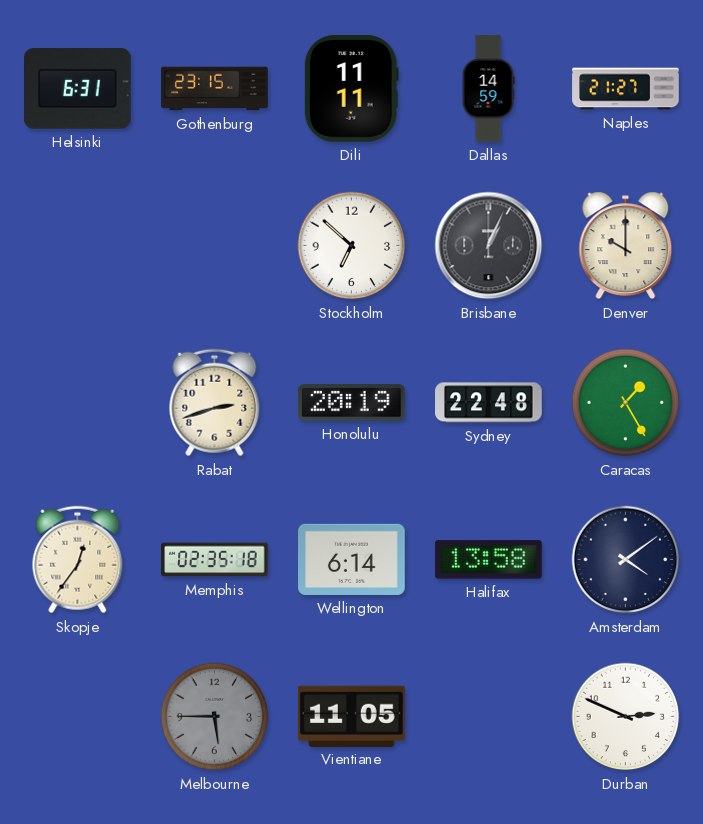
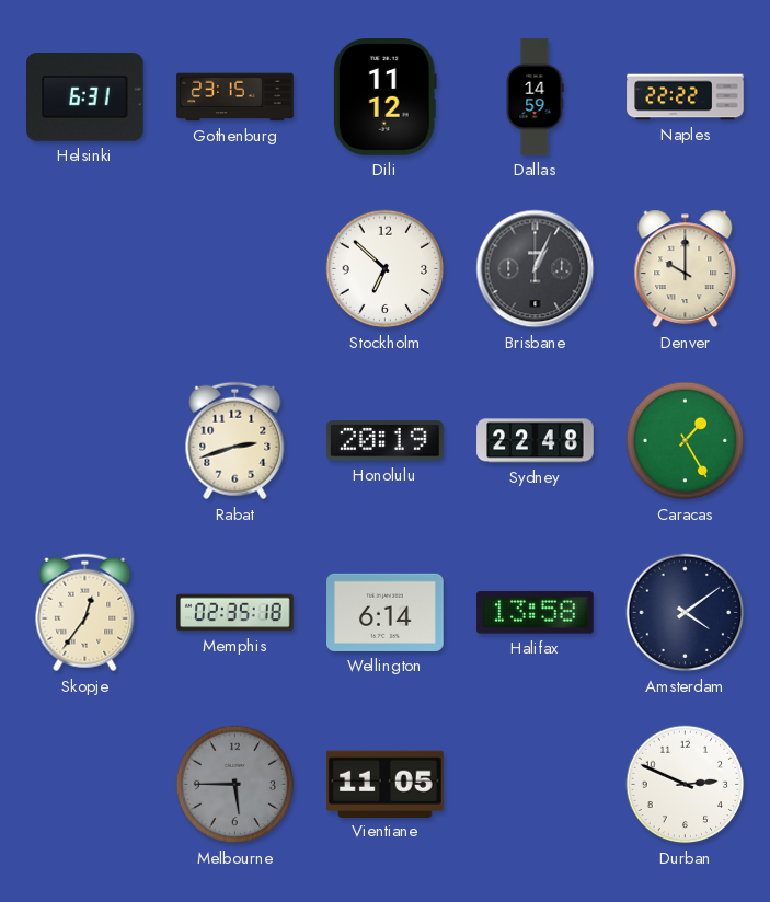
Dili: 11:11 -> 11:12 (384, 97)
Naples: 21:27 -> 22:22 (686, 97)
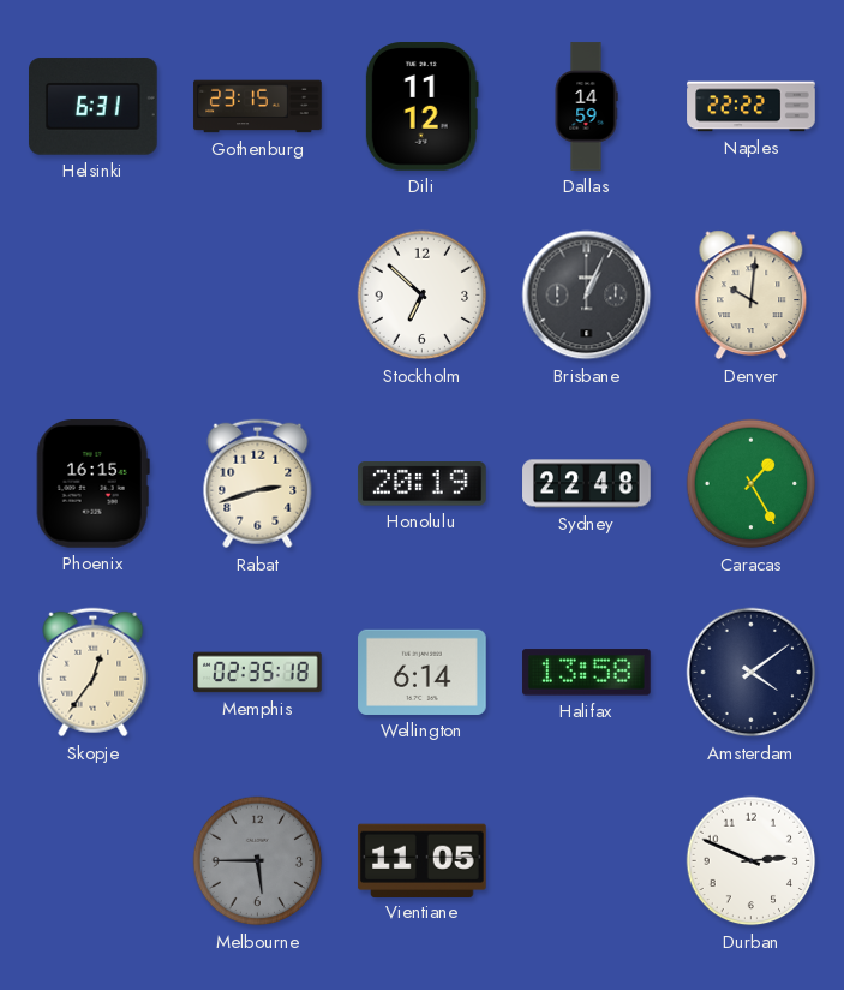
Denver: 10:00 -> 10:01 (752, 296)
Phoenix: none -> 16:15 (92, 484)
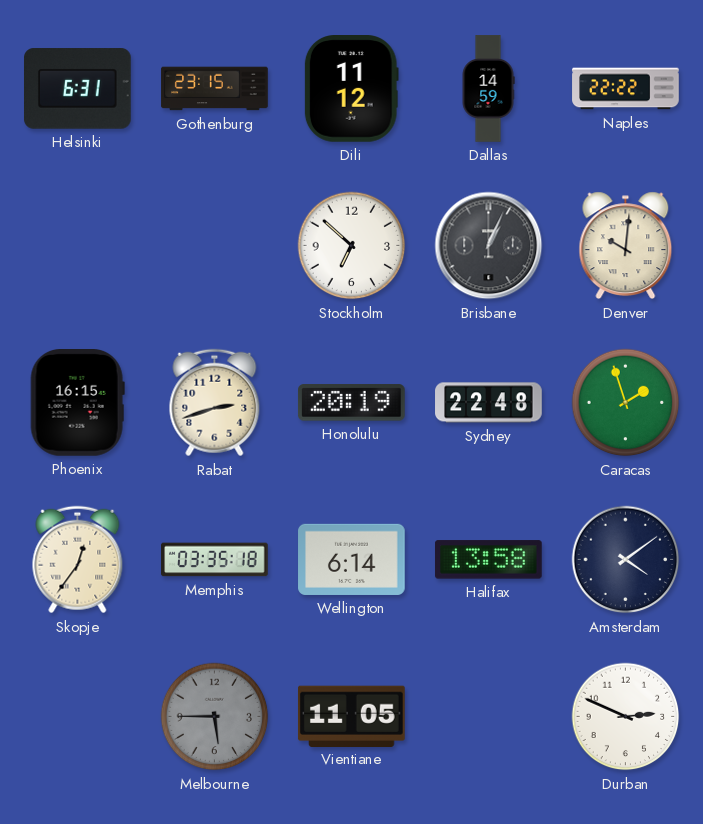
Caracas: 1:25 -> 1:57 (626, 403)
Memphis: 02:35 -> 03:35 (215, 560)
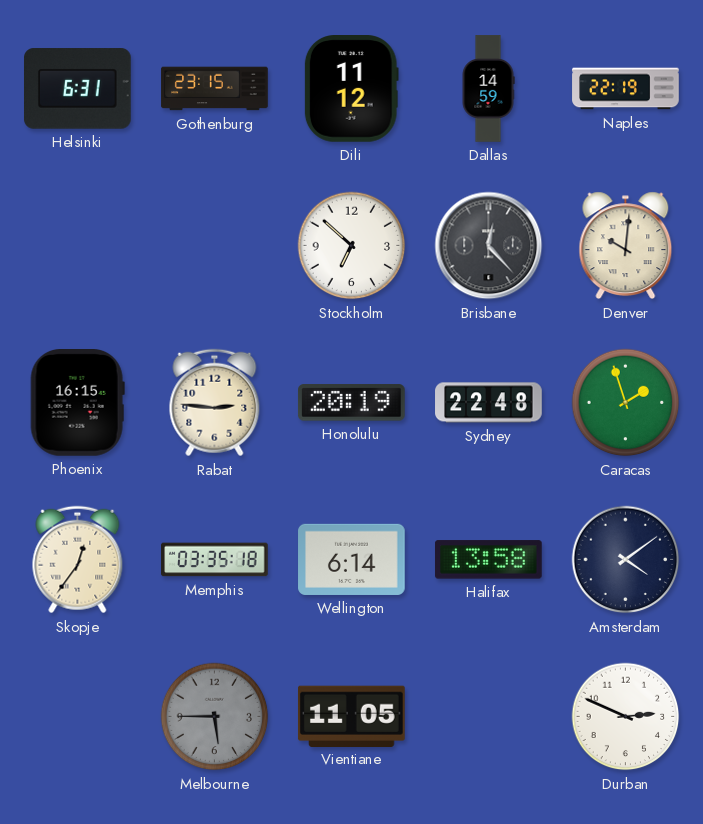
Naples: 22:22 -> 22:19 (626, 89)
Brisbane: 1:04 -> 12:23 (489, 246)
Rabat: 2:42 -> 2:46 (215, 403)
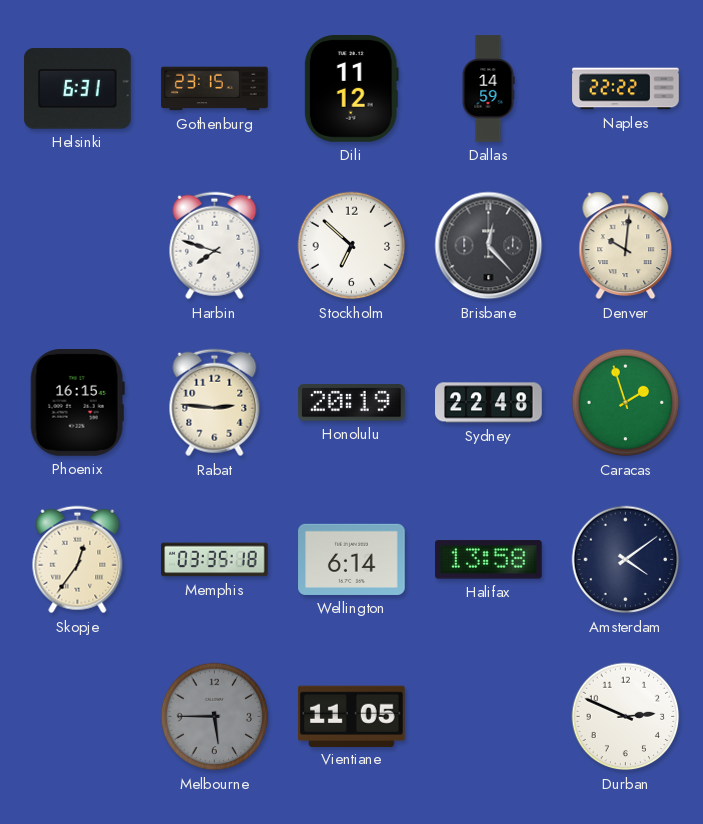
Naples: 22:19 -> 22:22 (626, 89)
Harbin: none -> 7:48 (215, 246)
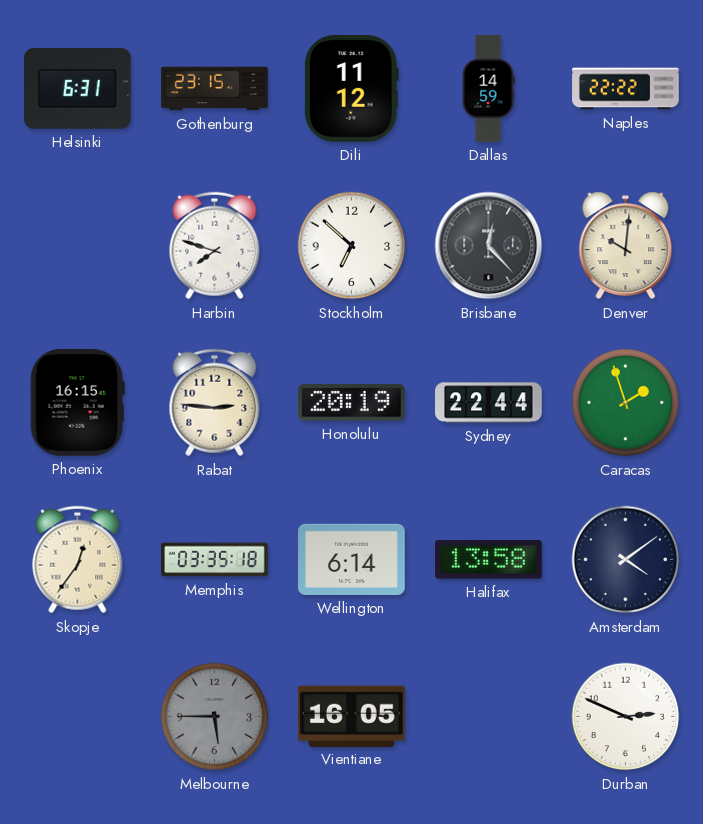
Sydney: 22:48 -> 22:44 (489, 403)
Vientiane: 11:05 -> 16:05 (352, 716)
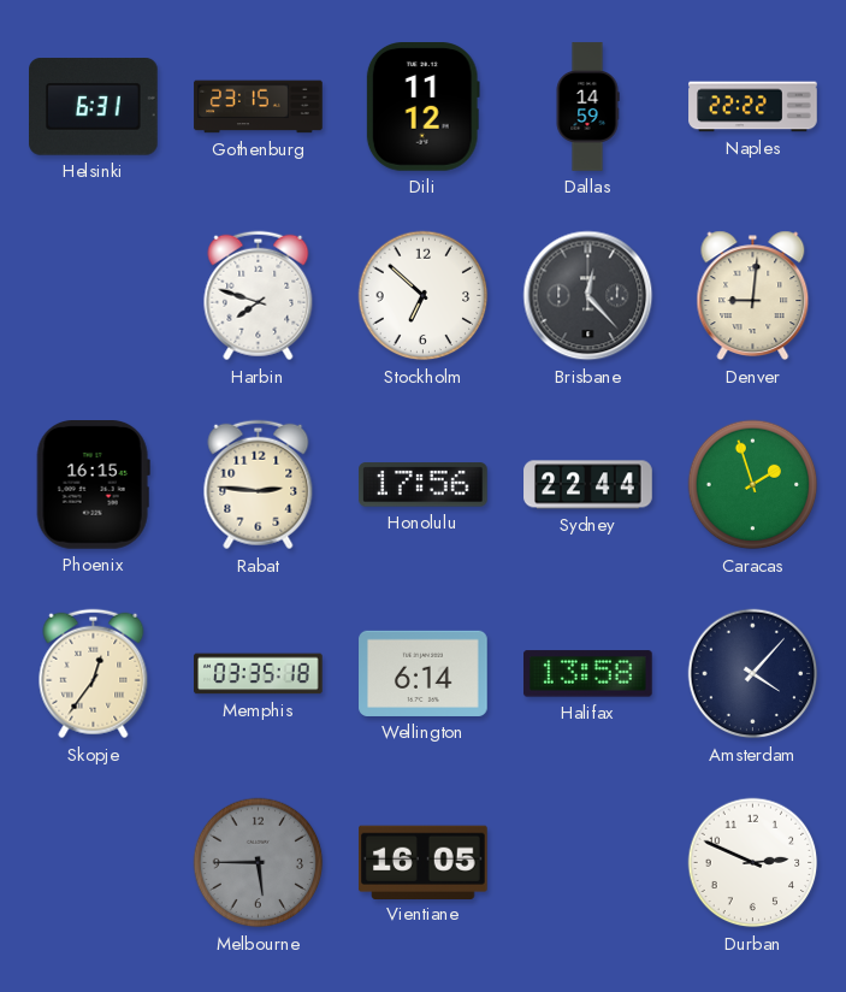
Denver: 10:01 -> 9:01 (753, 296)
Honolulu: 20:19 -> 17:56 (424, 485)
Amsterdam: 4:09 -> 4:07 (753, 674)
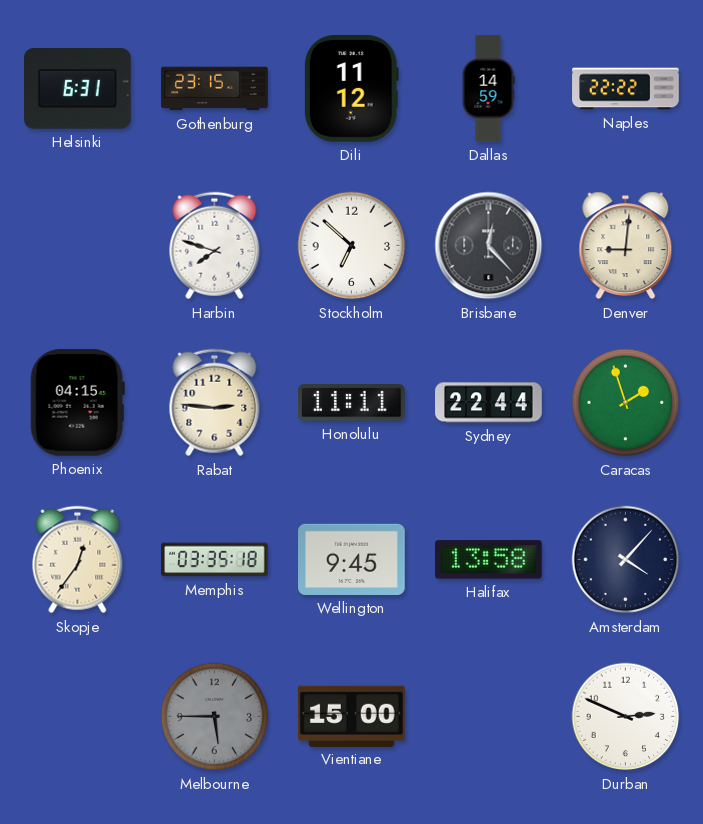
Phoenix: 16:15 -> 04:15 (77, 403)
Honolulu: 17:56 -> 11:11 (352, 403)
Wellington: 6:14 -> 9:45 (352, 559)
Vientiane: 16:05 -> 15:00 (352, 716)
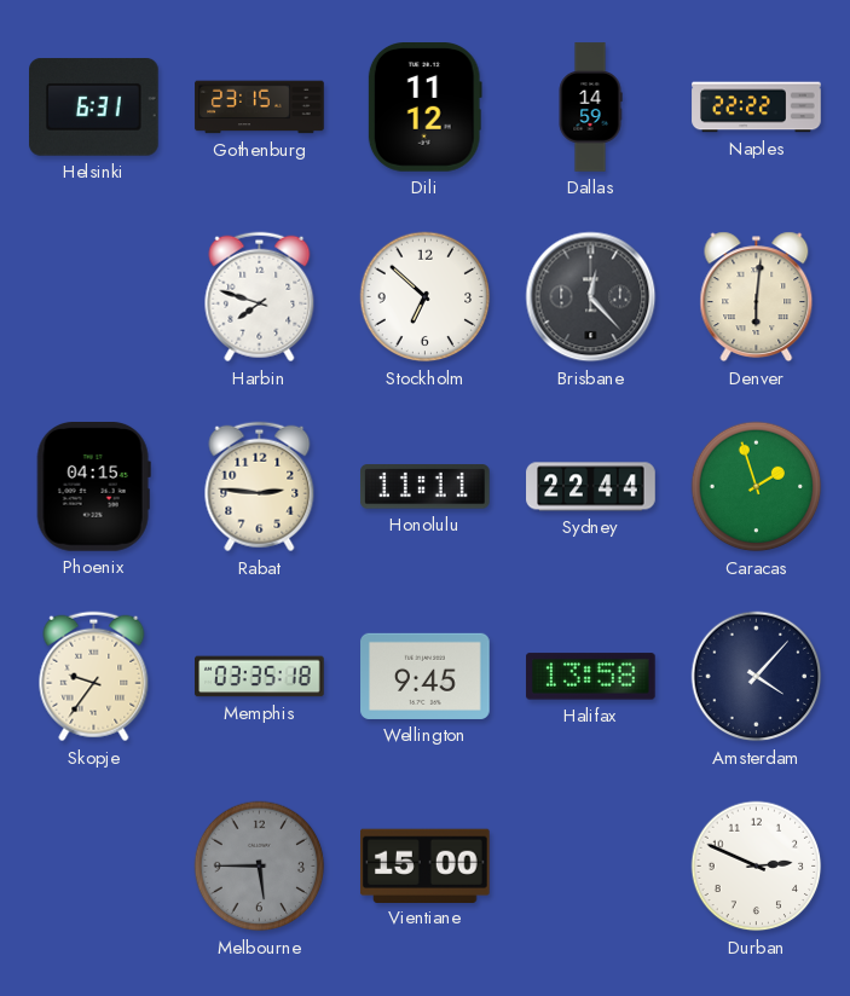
Denver: 9:01 -> 6:01 (757, 297)
Skopje: 12:36 -> 9:36 (94, 677)
